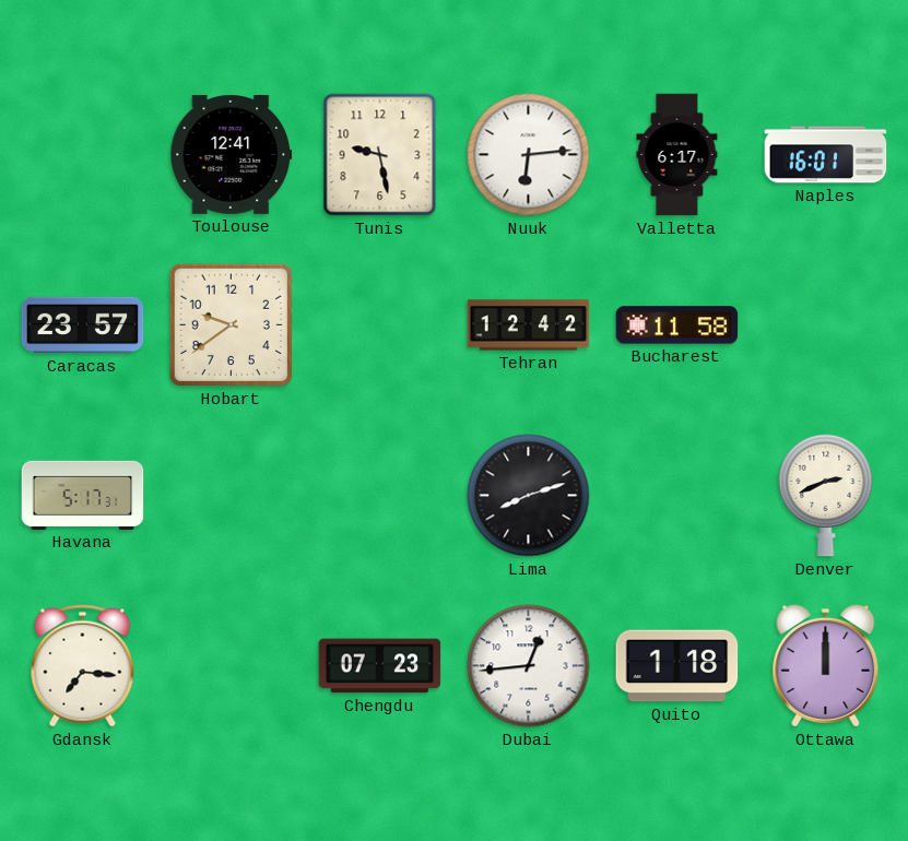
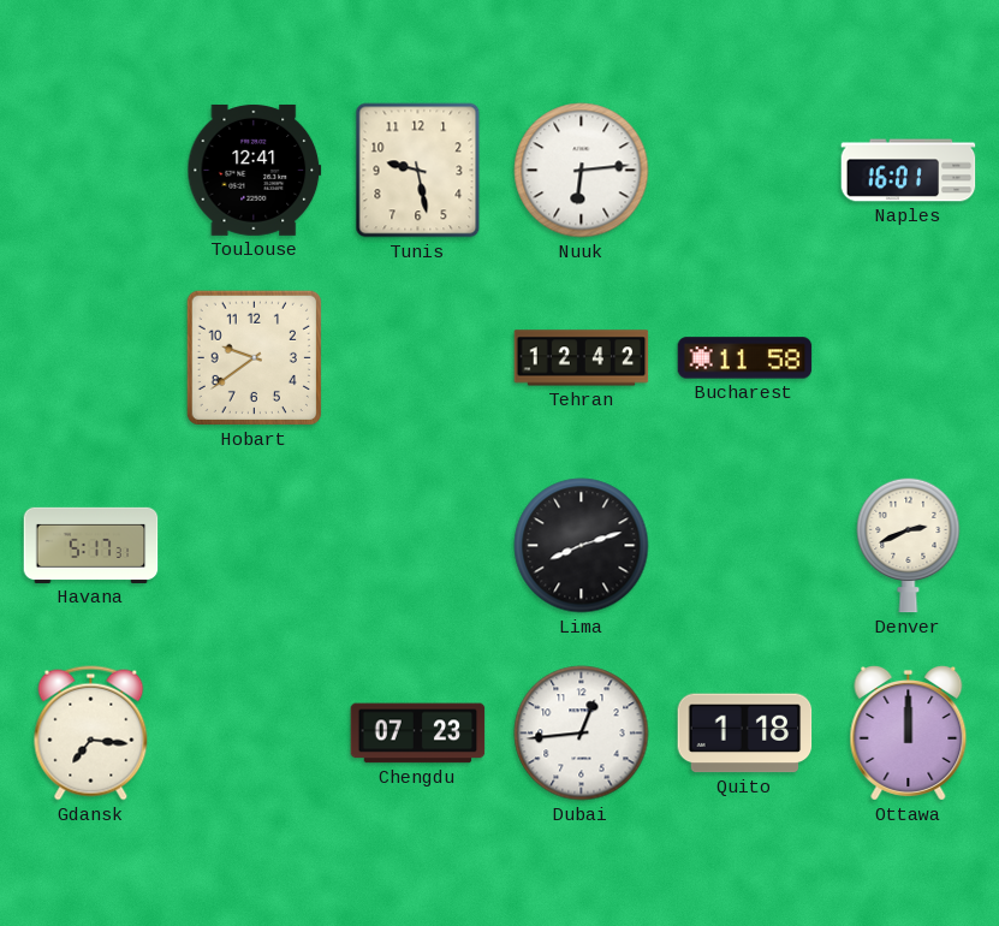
Valletta: 6:17 -> none (677, 155)
Caracas: 23:57 -> none (83, 325)
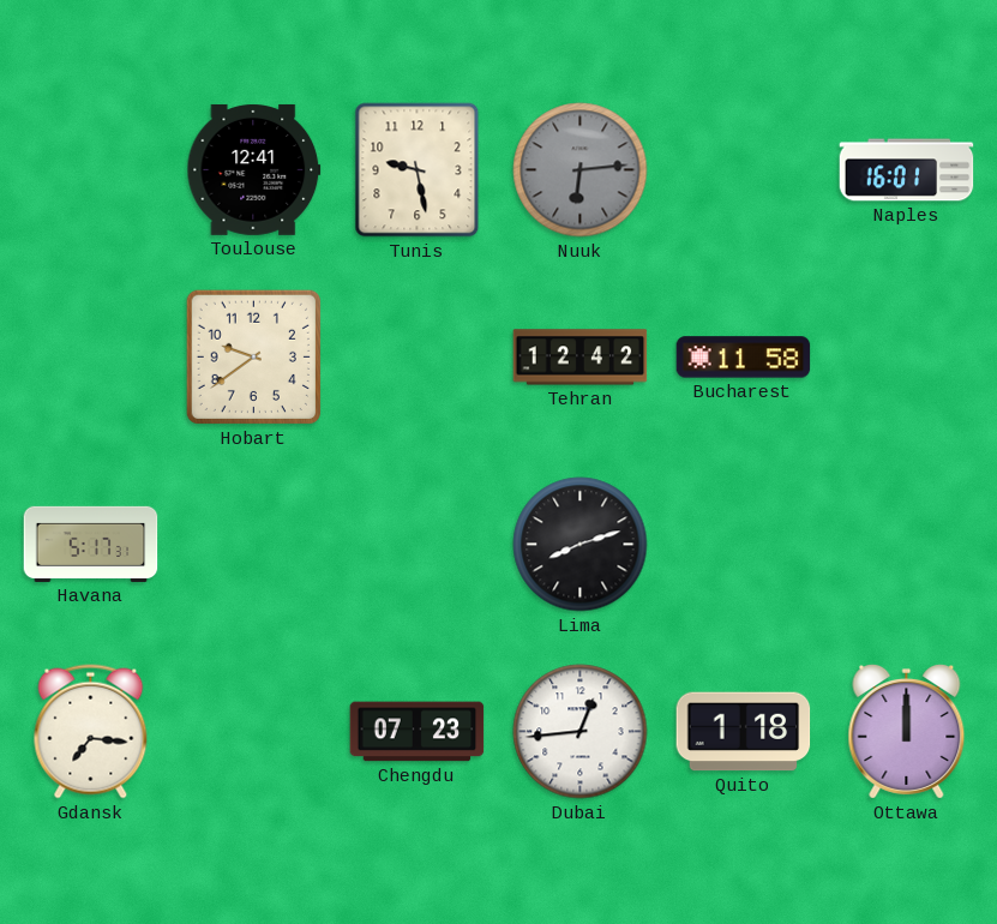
Nuuk dial: white -> grey (581, 170)
Denver: 2:41 -> none (909, 545)
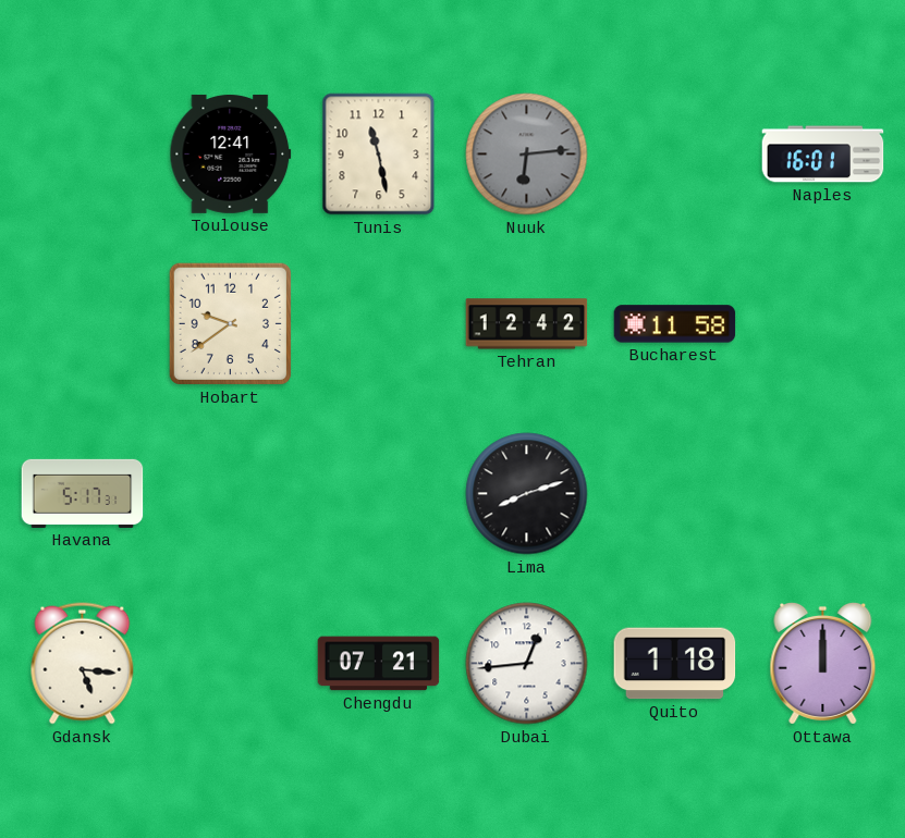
Tunis: 9:28 -> 11:28 (379, 155)
Gdansk: 7:16 -> 5:16 (83, 664)
Chengdu: 07:23 -> 07:21 (379, 664)
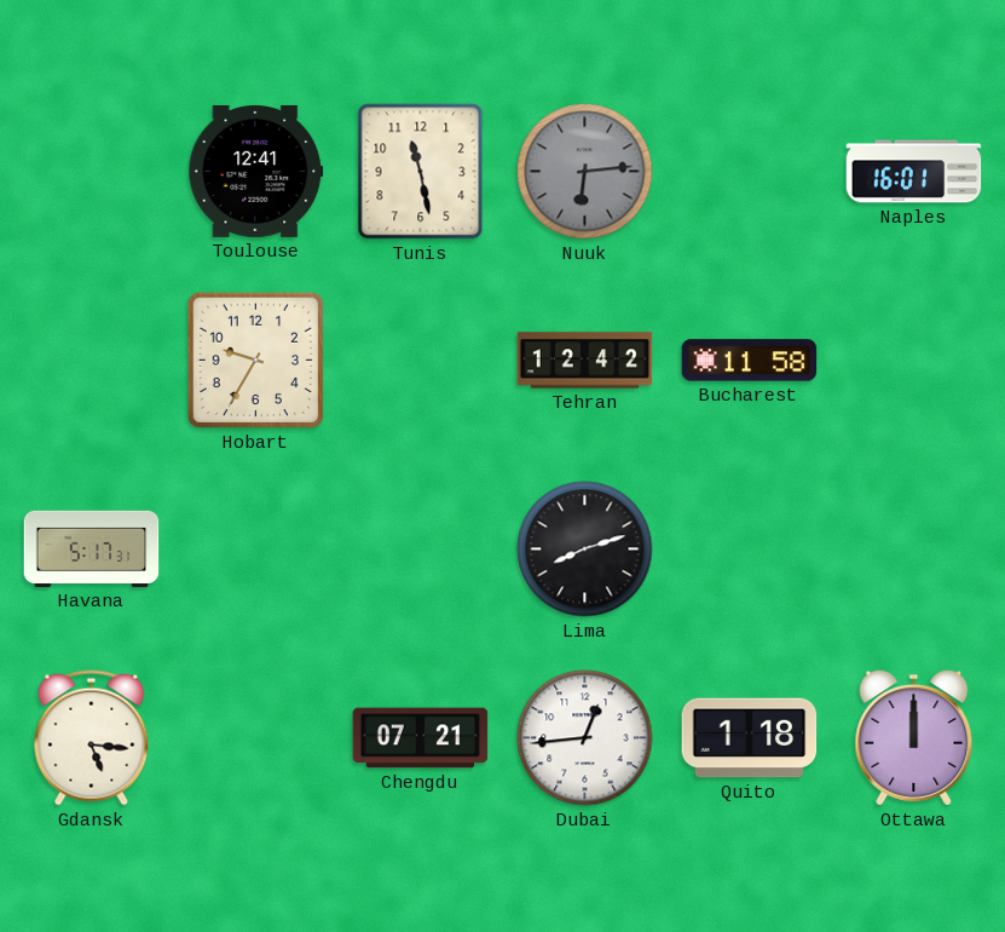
Hobart: 9:39 -> 9:35 (255, 359)
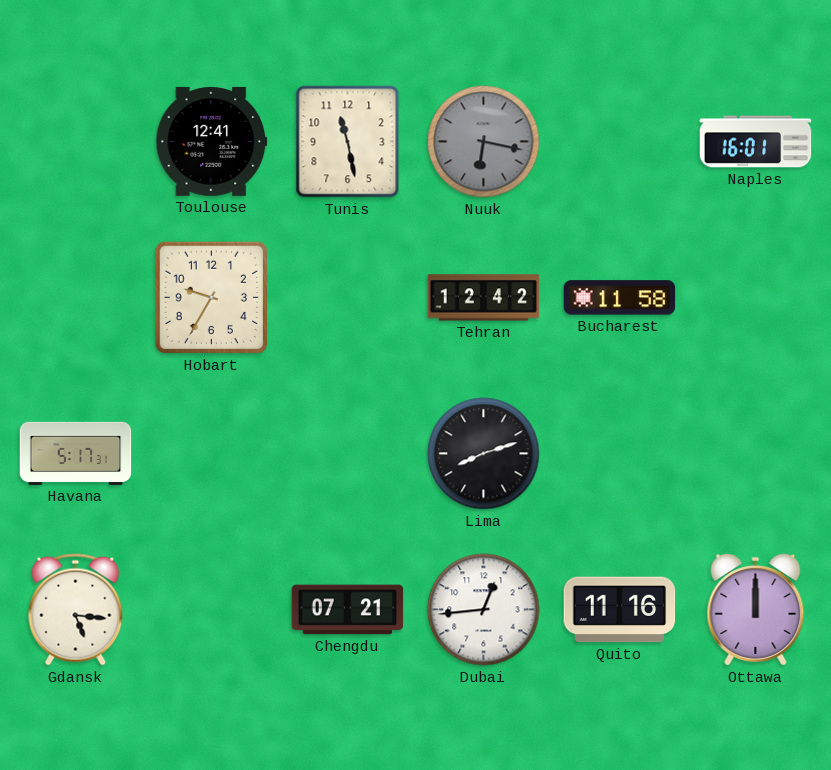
Nuuk: 6:14 -> 6:17 (484, 142)
Quito: 1:18 -> 11:16 (620, 610)
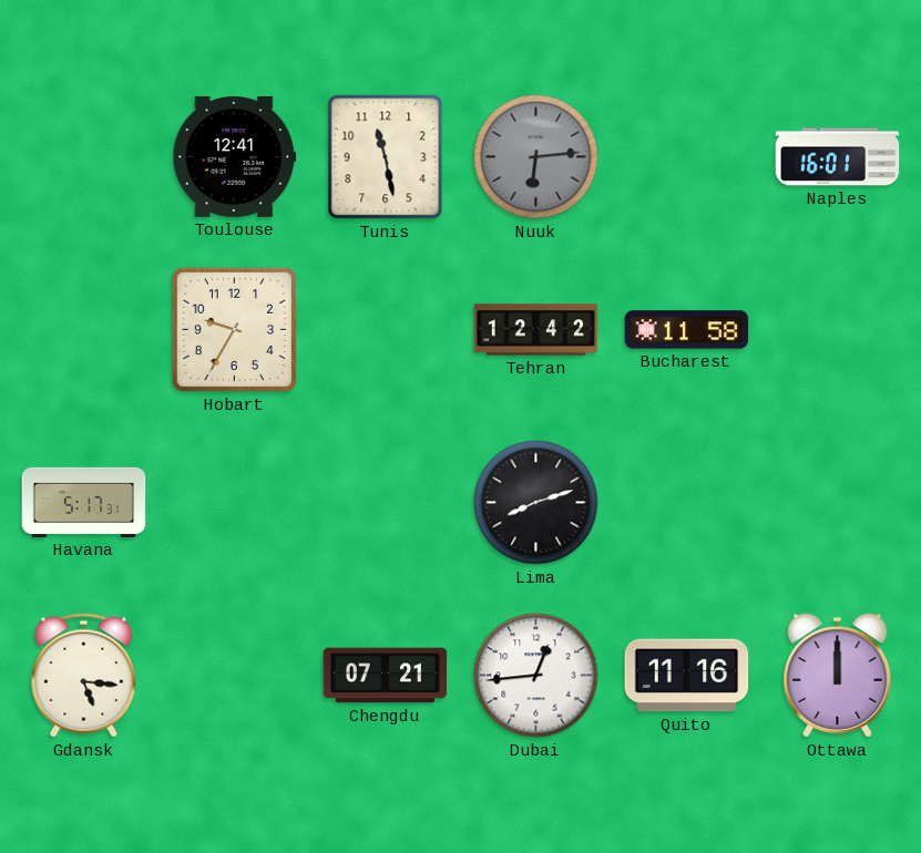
Nuuk: 6:17 -> 6:14 (536, 157)
